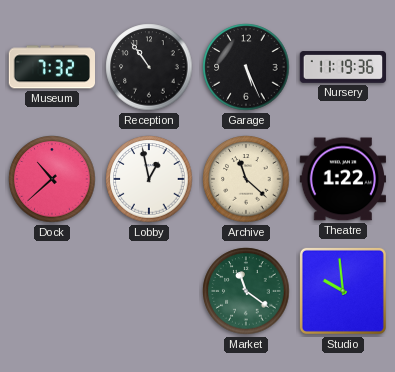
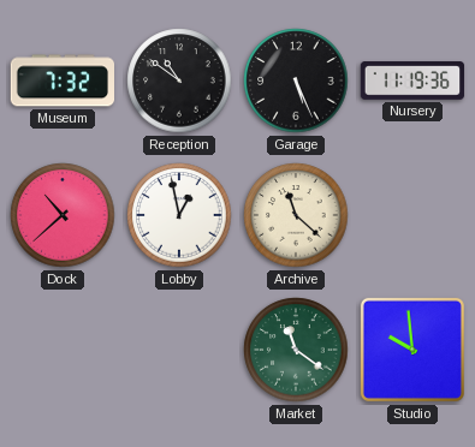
Reception: 10:54 -> 10:51 (179, 81)
Theatre: 1:22 -> none (342, 179)
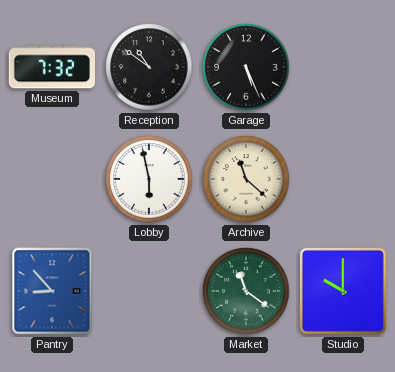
Nursery: 11:19 -> none (412, 81)
Dock: 10:38 -> none (63, 215)
Lobby: 12:58 -> 5:58 (149, 179)
Pantry: none -> 8:53 (52, 291)
Studio: 9:59 -> 10:00 (343, 291)
